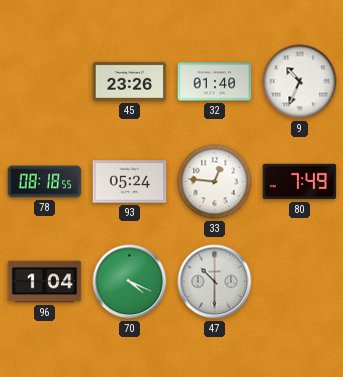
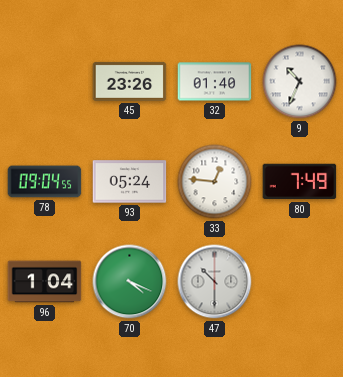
78: 08:18 -> 09:04 (45, 182)
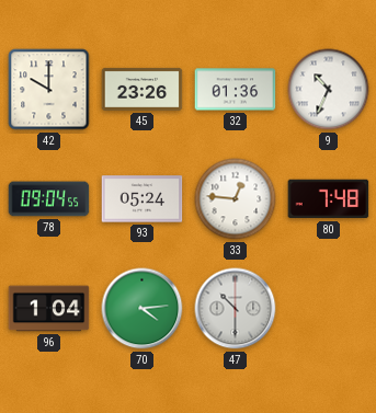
42: none -> 10:00 (49, 90)
32: 01:40 -> 01:36 (236, 90)
80: 7:49 -> 7:48 (329, 199)
70: 4:19 -> 4:14 (143, 309)
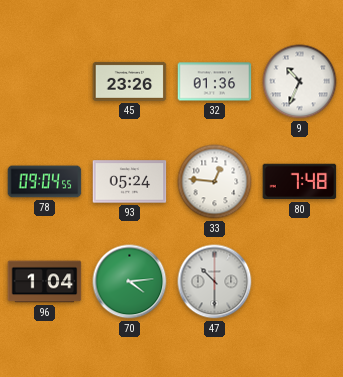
42: 10:00 -> none (49, 90)
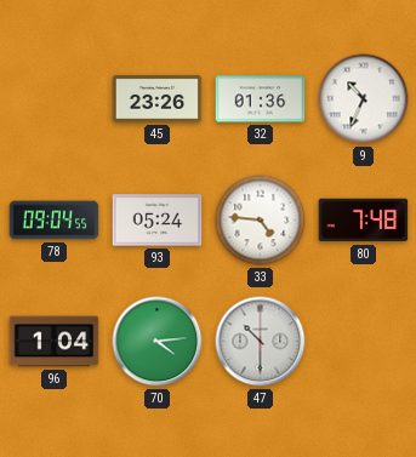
33: 12:46 -> 4:46 (261, 221)
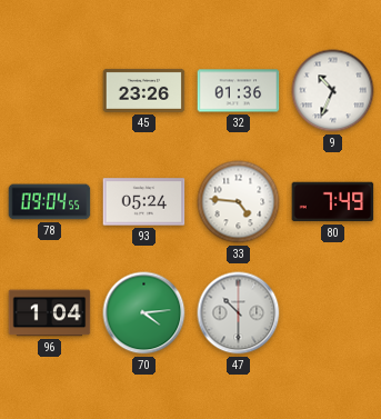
80: 7:48 -> 7:49 (333, 202)
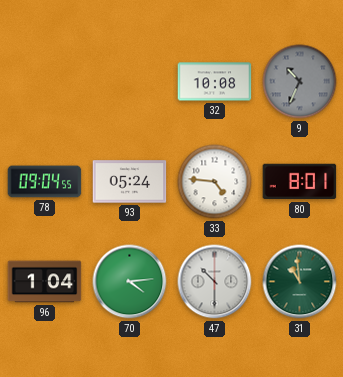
45: 23:26 -> none (144, 90)
32: 01:36 -> 10:08 (215, 82)
9 dial: white -> grey (300, 82)
80: 7:49 -> 8:01 (300, 182)
31: none -> 10:59 (300, 282)
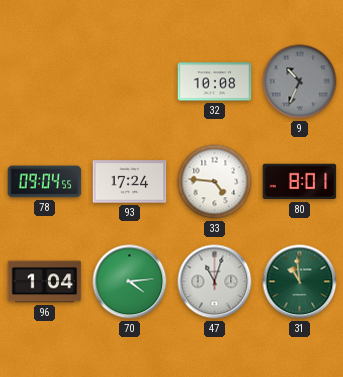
93: 05:24 -> 17:24 (130, 182)
47: 10:30 -> 11:03 (215, 282)
